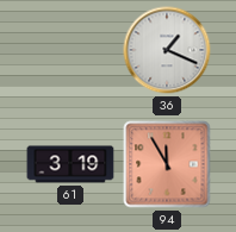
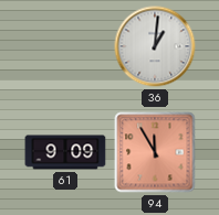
36: 1:19 -> 1:01 (155, 46)
61: 3:19 -> 9:09 (65, 152)
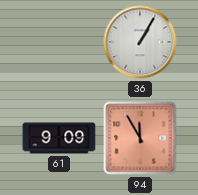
36: 1:01 -> 1:05 (140, 42)
